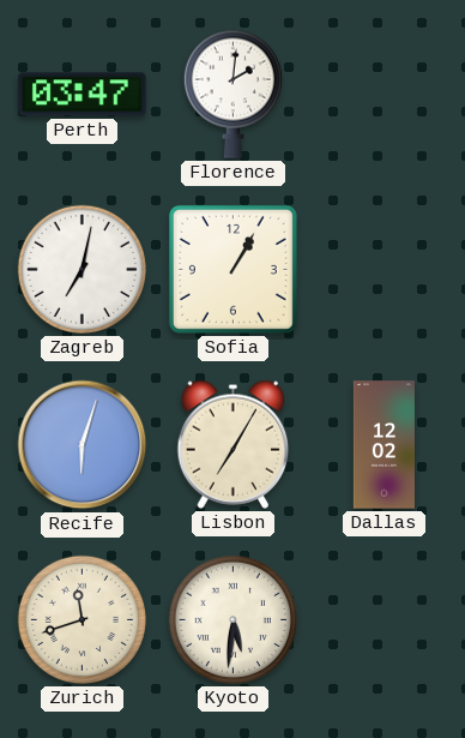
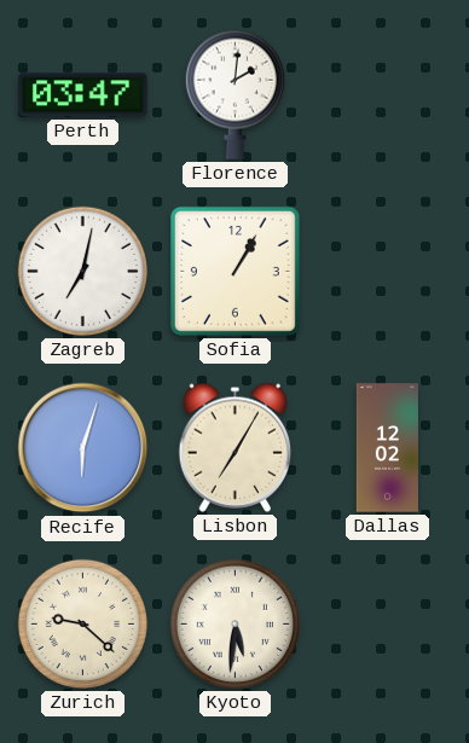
Zurich: 11:42 -> 9:22 (82, 623)
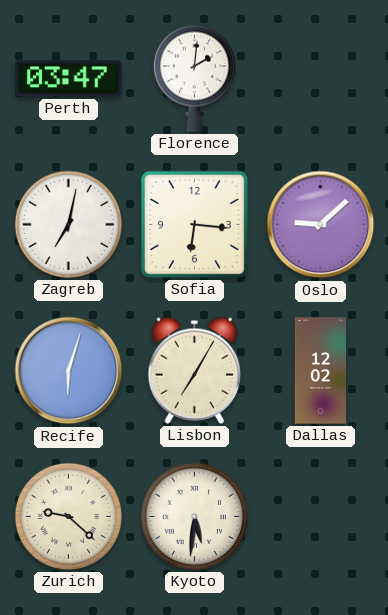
Sofia: 1:05 -> 6:16 (194, 224)
Oslo: none -> 9:08 (321, 225)
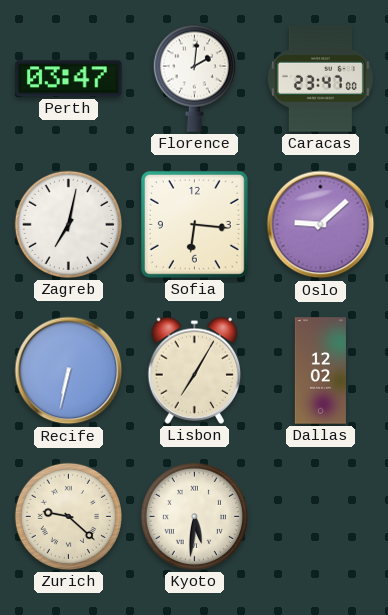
Caracas: none -> 23:47 (320, 79)
Recife: 6:03 -> 6:32 (69, 371)
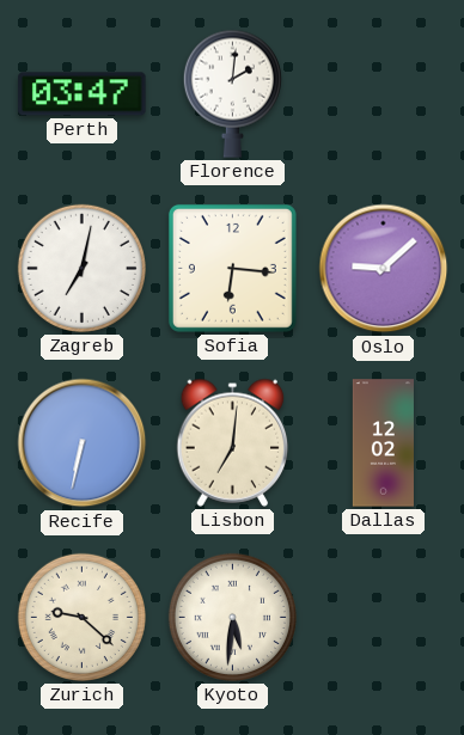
Caracas: 23:47 -> none (320, 79)
Lisbon: 7:05 -> 7:01 (233, 442)
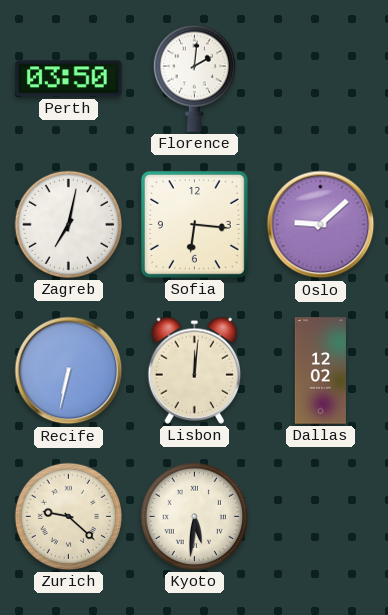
Perth: 03:47 -> 03:50 (69, 79)
Lisbon: 7:01 -> 12:01 (195, 370)
